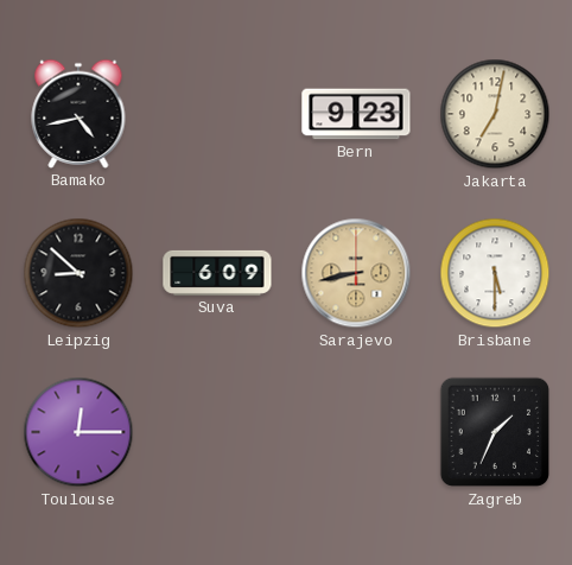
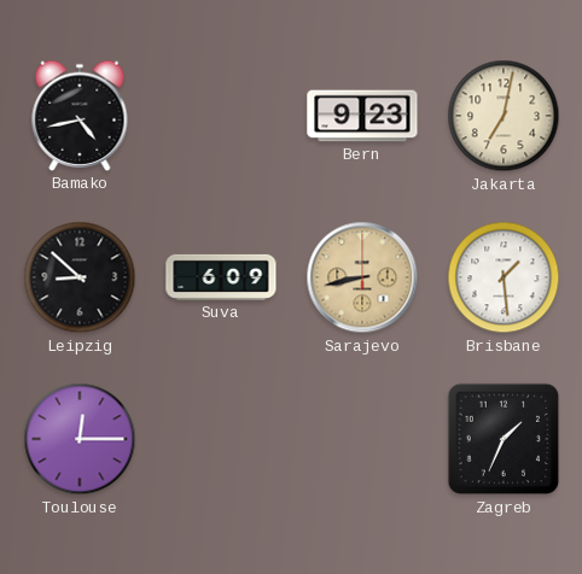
Brisbane: 5:30 -> 1:29 (504, 277)
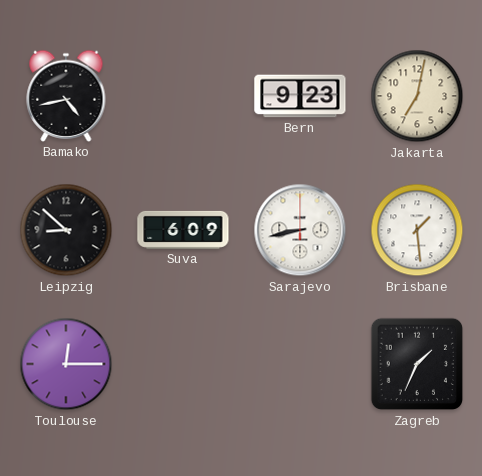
Sarajevo dial: champagne -> white (300, 230)
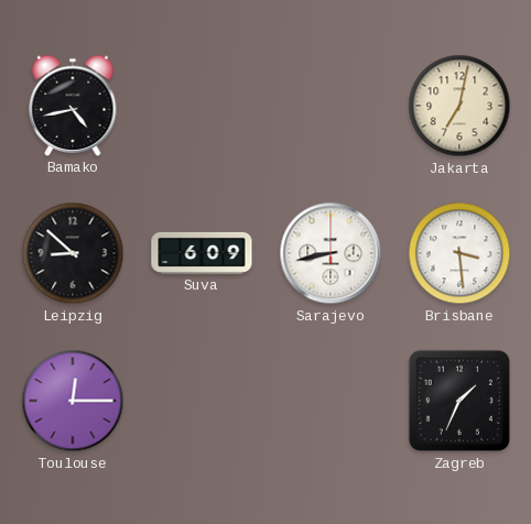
Bern: 9:23 -> none (300, 96)
Brisbane: 1:29 -> 3:29 (459, 253)
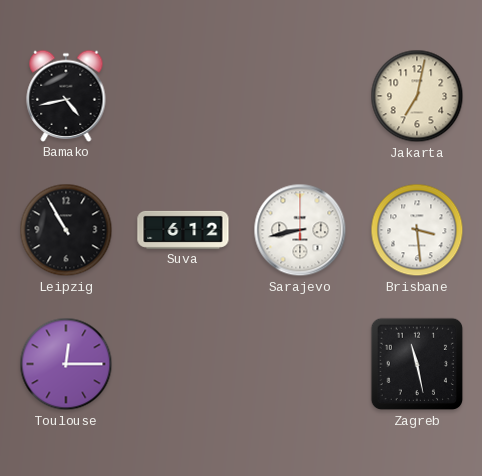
Leipzig: 8:52 -> 10:55 (66, 230)
Suva: 6:09 -> 6:12 (183, 230)
Zagreb: 1:34 -> 11:28 (417, 364)
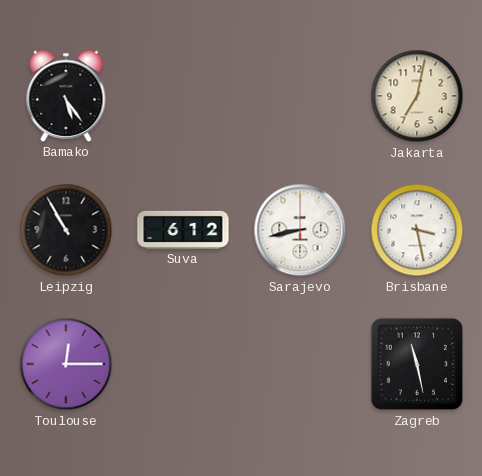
Bamako: 4:43 -> 5:24 (66, 96)
Brisbane: 3:29 -> 3:28 (417, 230)
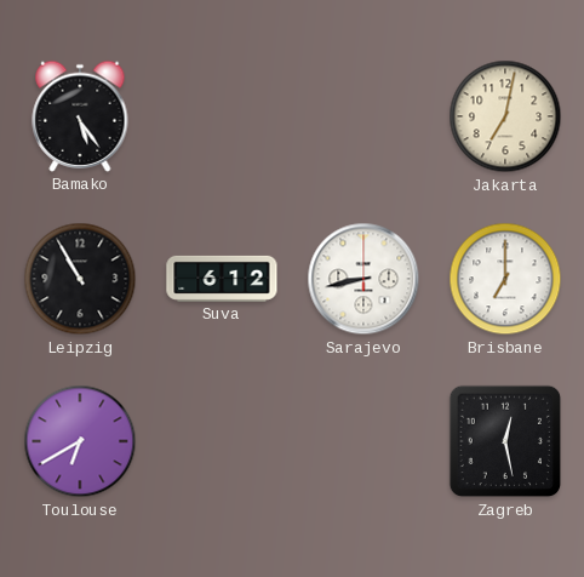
Brisbane: 3:28 -> 7:00 (505, 279)
Toulouse: 12:15 -> 6:40 (80, 441)
Zagreb: 11:28 -> 12:28 (505, 441)
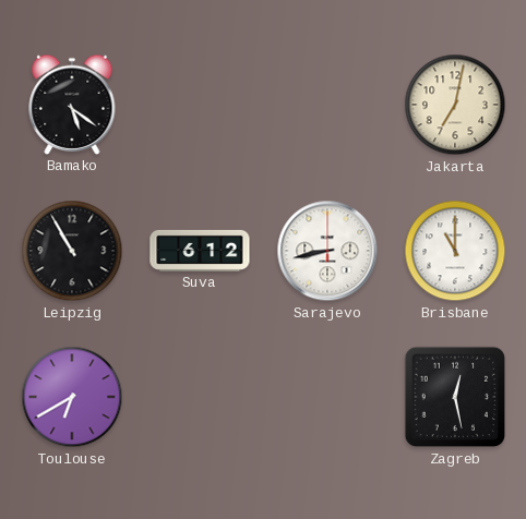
Bamako: 5:24 -> 5:21 (72, 105)
Brisbane: 7:00 -> 11:00 (455, 251)
